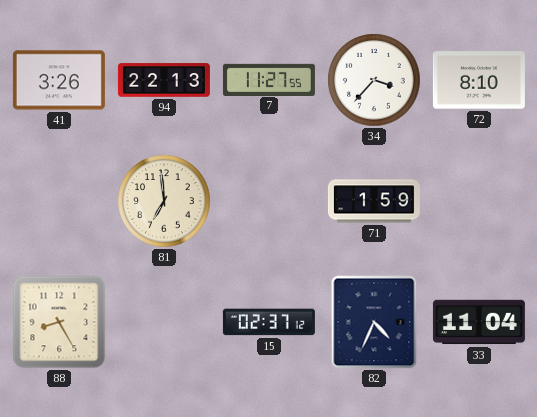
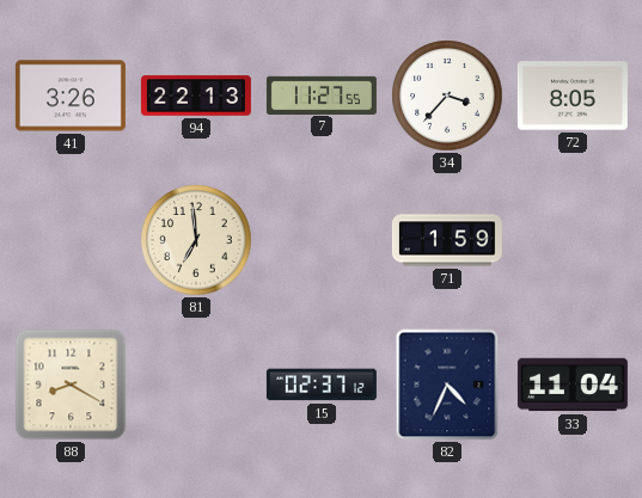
72: 8:10 -> 8:05 (573, 96)
88: 8:25 -> 8:20 (71, 385)
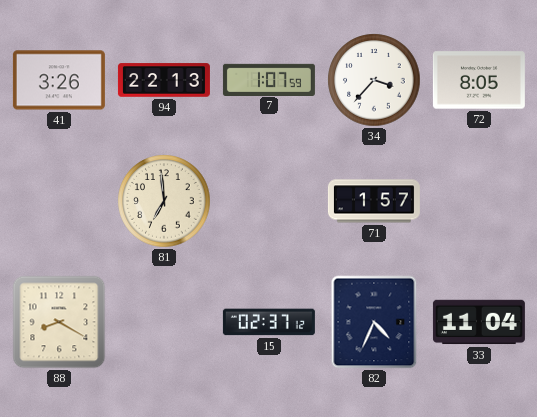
7: 11:27 -> 1:07 (269, 79)
71: 1:59 -> 1:57 (374, 201)
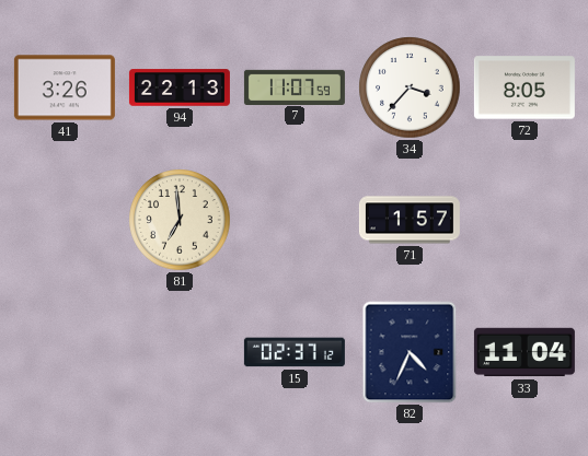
7: 1:07 -> 11:07 (295, 86)
88: 8:20 -> none (59, 322)
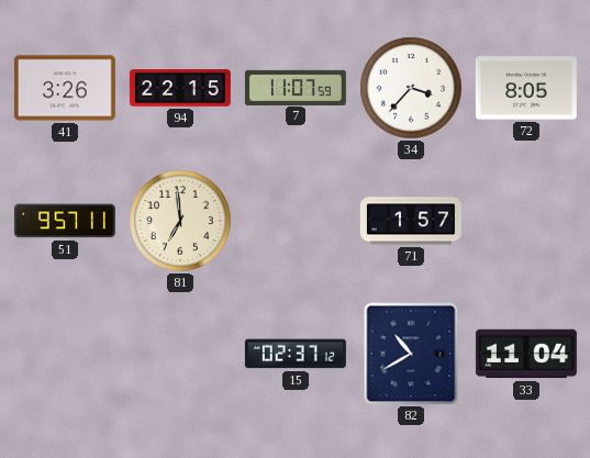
94: 22:13 -> 22:15 (180, 88)
51: none -> 9:57 (65, 221)
82: 4:34 -> 10:40 (411, 354)
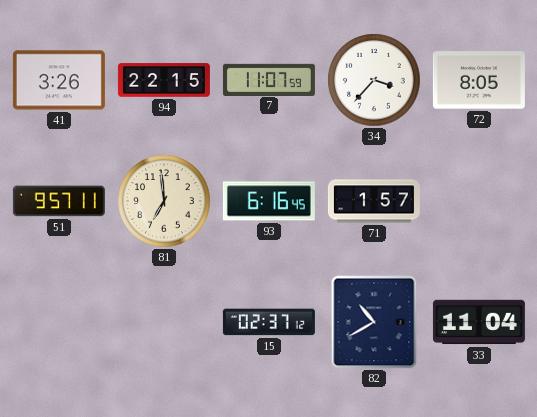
93: none -> 6:16 (269, 201)
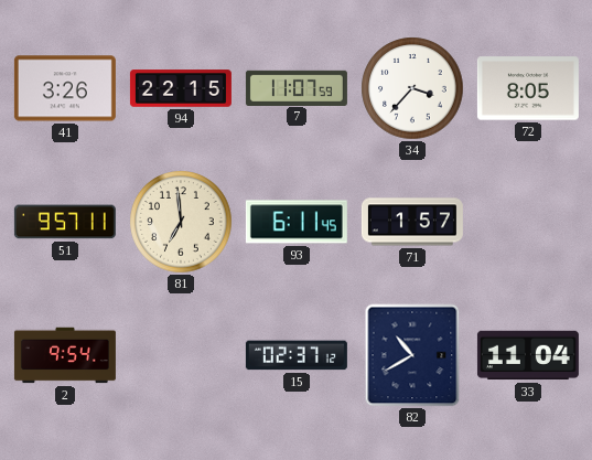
93: 6:16 -> 6:11 (297, 222)
2: none -> 9:54 (65, 355)
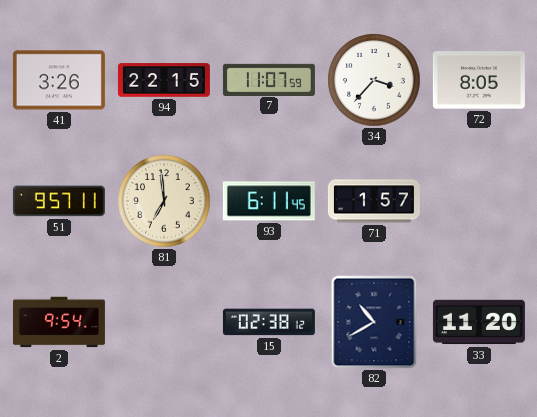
15: 02:37 -> 02:38 (269, 322)
33: 11:04 -> 11:20 (479, 322)
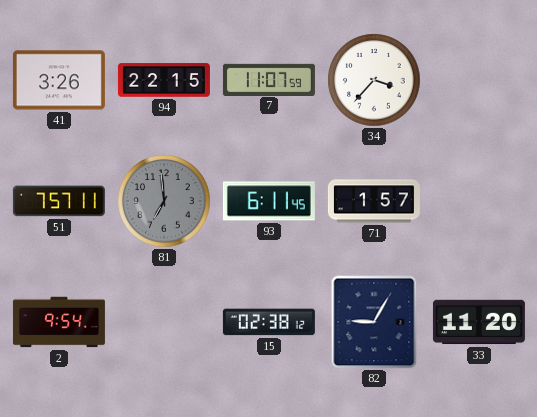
72: 8:05 -> none (479, 80)
51: 9:57 -> 7:57 (59, 201)
81 dial: cream -> grey (164, 201)
82: 10:40 -> 9:05 (374, 322)
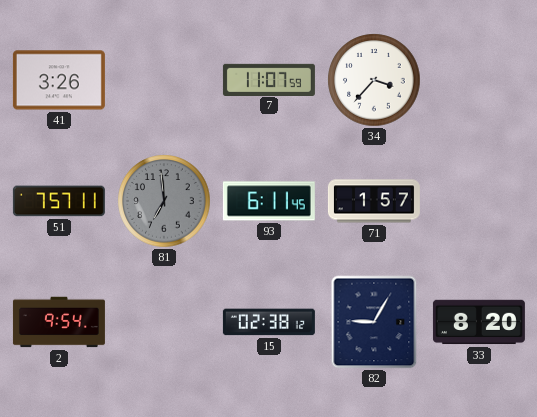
94: 22:15 -> none (164, 80)
33: 11:20 -> 8:20 (479, 322)
